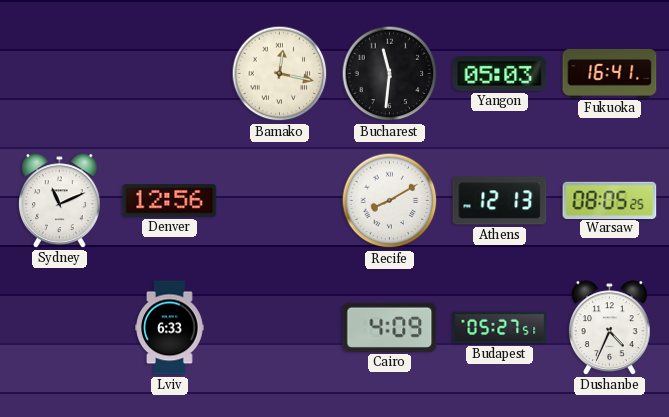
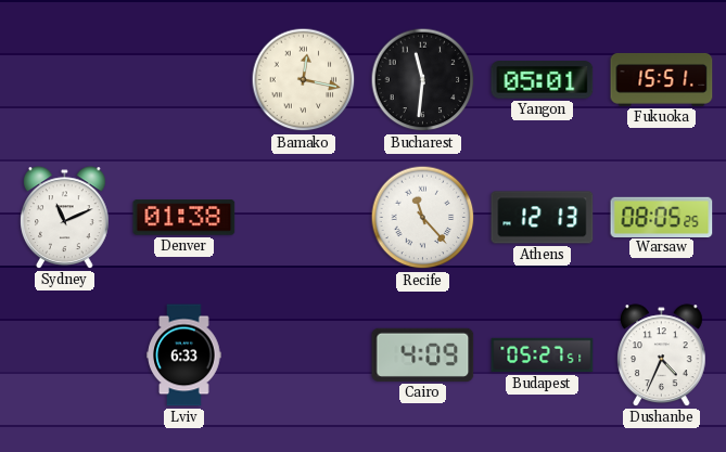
Yangon: 05:03 -> 05:01 (543, 80)
Fukuoka: 16:41 -> 15:51 (662, 79)
Denver: 12:56 -> 01:38 (184, 218)
Recife: 8:10 -> 11:23 (423, 218)
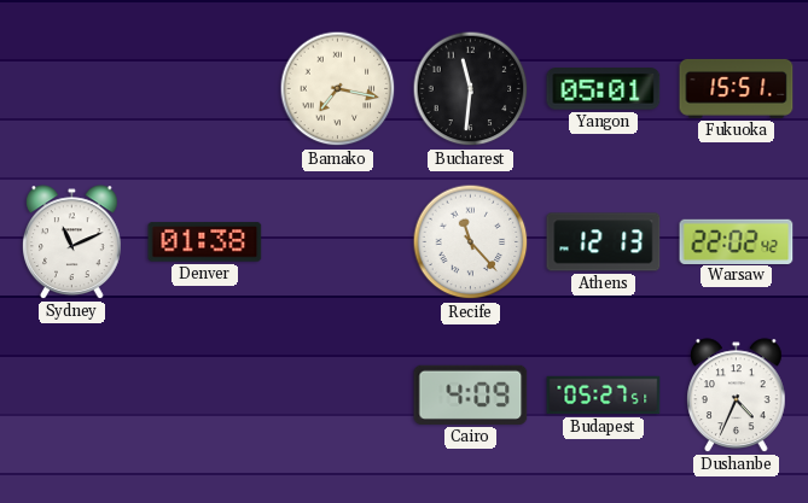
Bamako: 12:17 -> 7:17 (338, 89)
Warsaw: 08:05 -> 22:02 (737, 241)
Lviv: 6:33 -> none (184, 356)
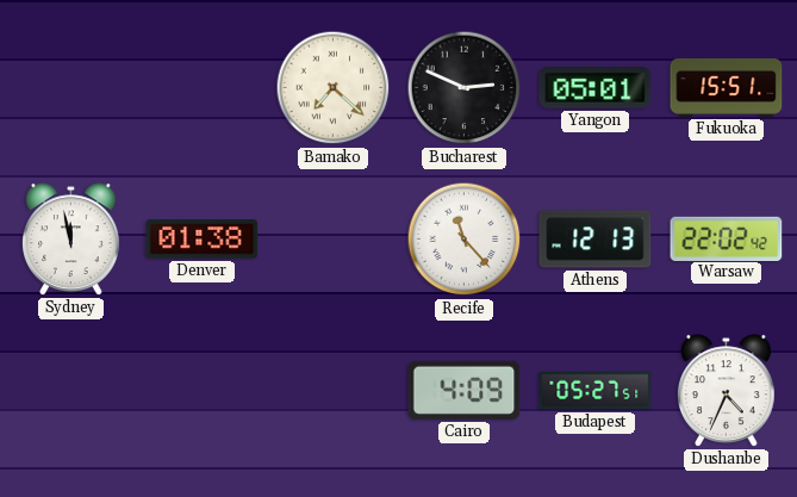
Bamako: 7:17 -> 7:22 (334, 88)
Bucharest: 11:31 -> 2:49 (465, 88)
Sydney: 11:11 -> 11:58 (71, 240)
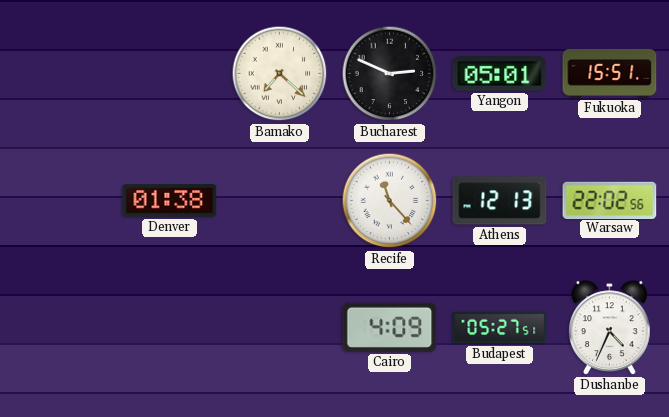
Sydney: 11:58 -> none (71, 240)
Warsaw: 22:02:42 -> 22:02:56 (610, 200)
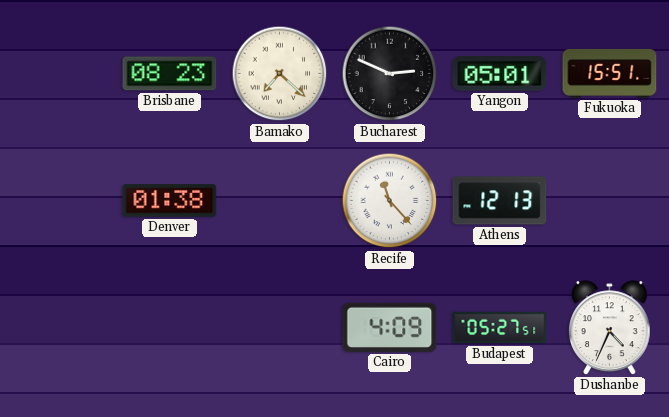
Brisbane: none -> 08:23 (170, 74)
Warsaw: 22:02 -> none (610, 200)
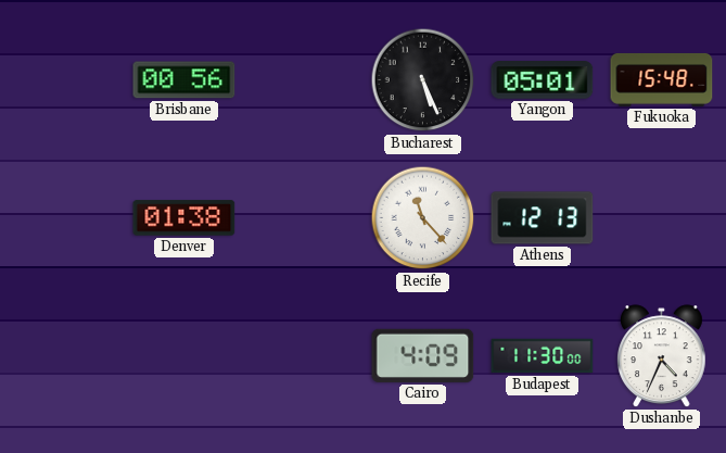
Brisbane: 08:23 -> 00:56 (184, 80)
Bamako: 7:22 -> none (280, 74)
Bucharest: 2:49 -> 5:26 (423, 80)
Fukuoka: 15:51 -> 15:48 (662, 79)
Budapest: 05:27 -> 11:30 (543, 356)
